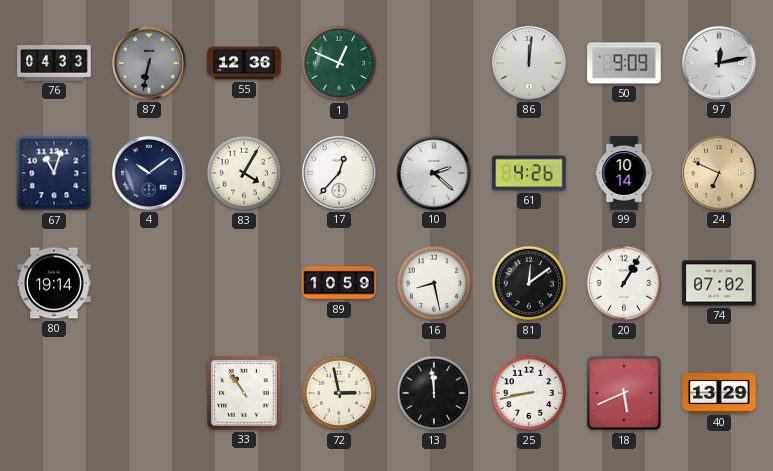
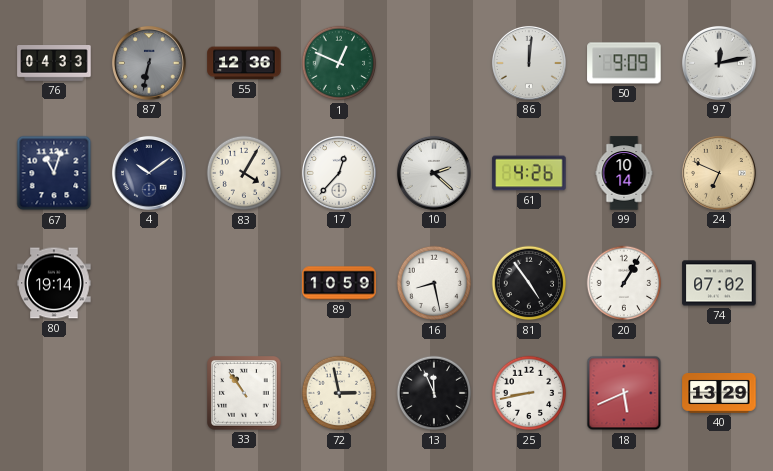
81: 12:09 -> 4:54 (529, 283)
13: 11:59 -> 11:56 (434, 393)
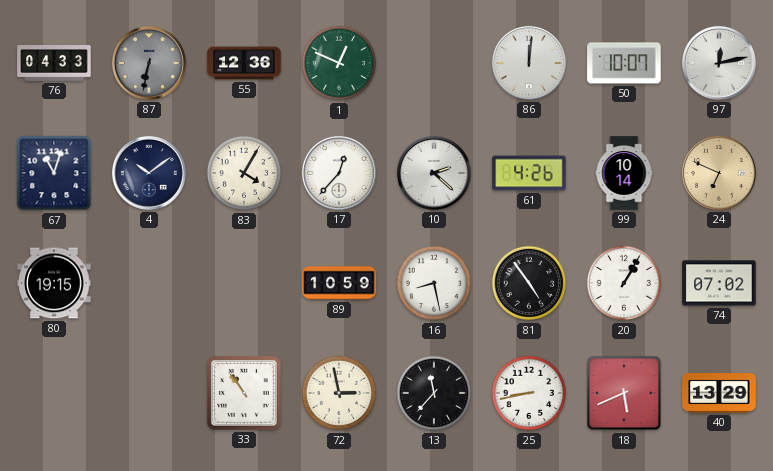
50: 9:09 -> 10:07 (624, 63)
80: 19:14 -> 19:15 (54, 283)
13: 11:56 -> 11:37 (434, 393)
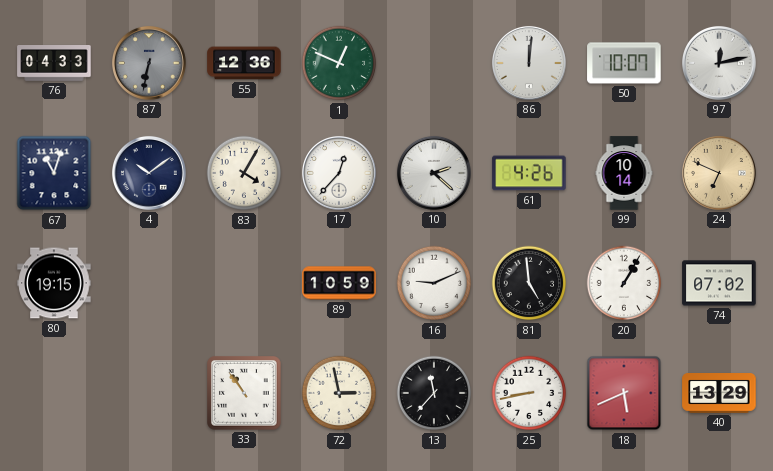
16: 8:28 -> 9:11 (434, 283)
81: 4:54 -> 4:59 (529, 283)
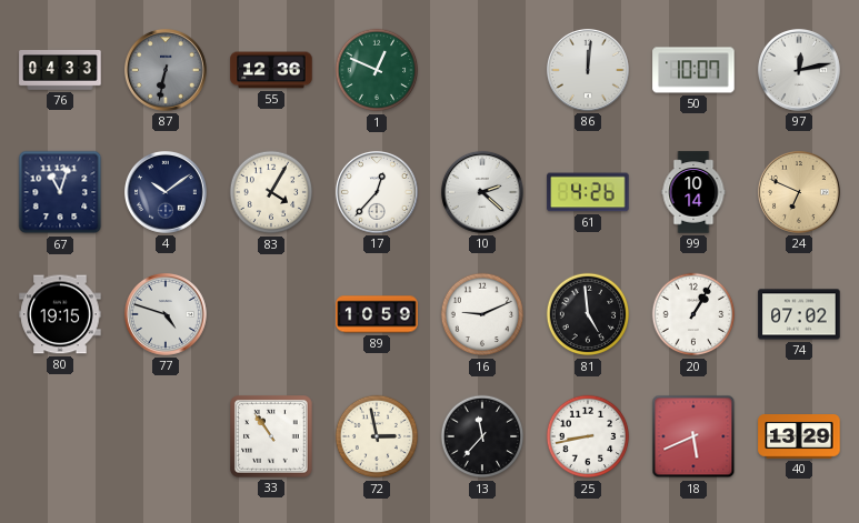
77: none -> 4:48 (166, 314)
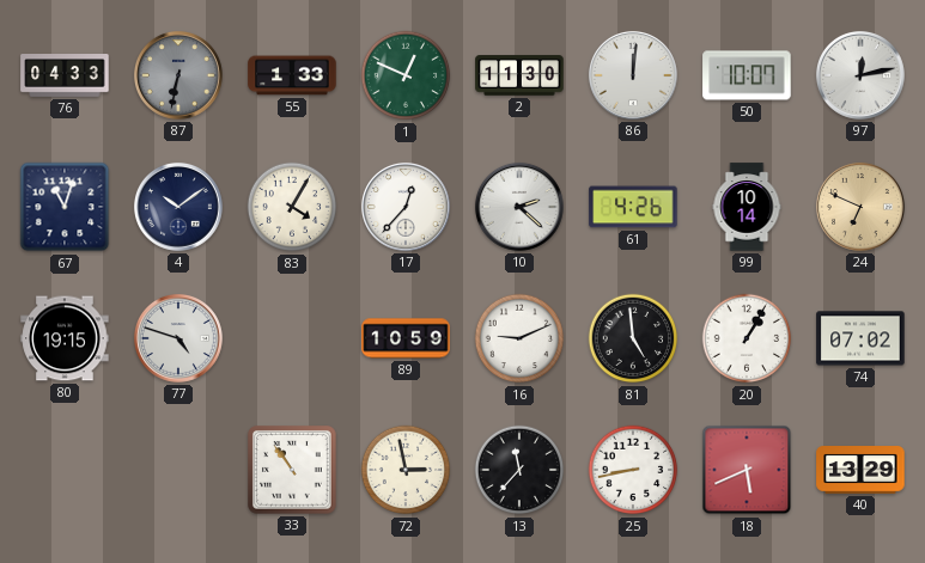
55: 12:36 -> 1:33 (292, 75)
2: none -> 11:30 (519, 75)
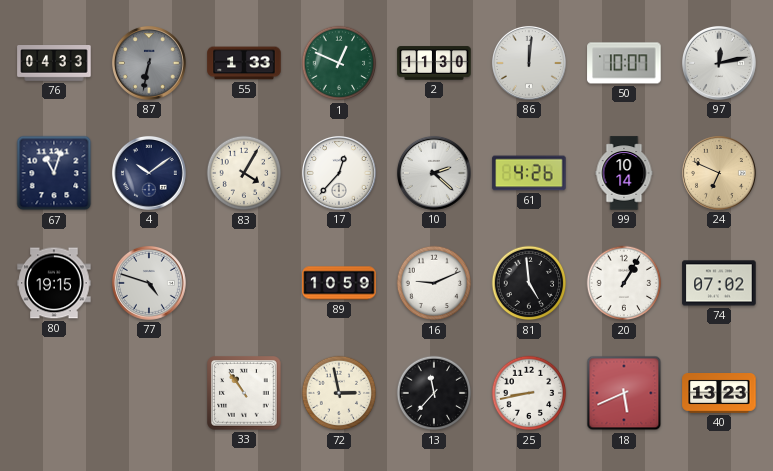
40: 13:29 -> 13:23 (719, 394)
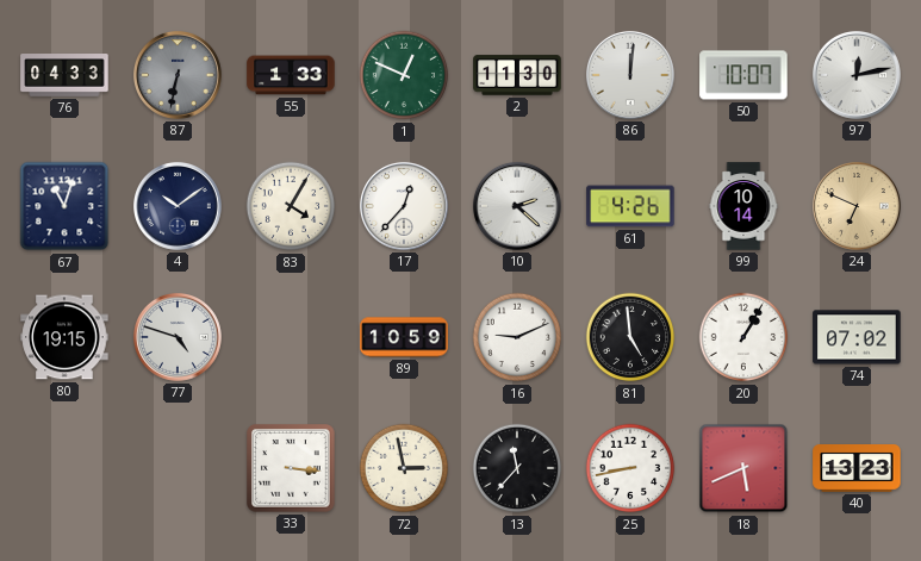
33: 10:54 -> 3:16 (291, 468)
